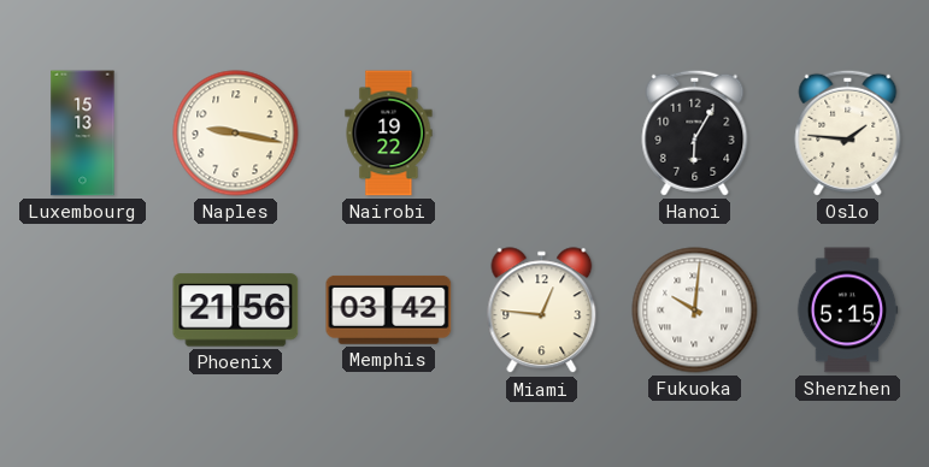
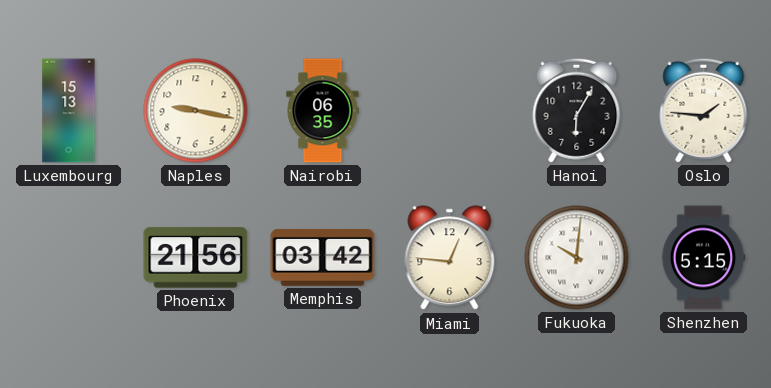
Nairobi: 19:22 -> 06:35 (323, 111)
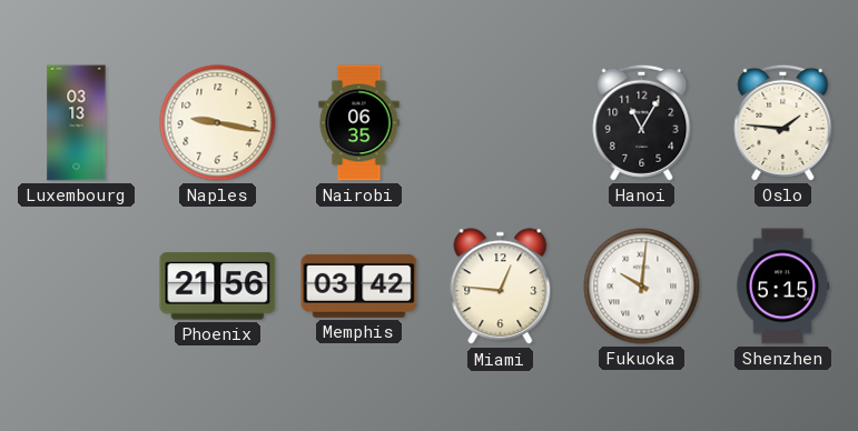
Luxembourg: 15:13 -> 03:13 (77, 123)
Hanoi: 6:05 -> 11:05 (642, 122)
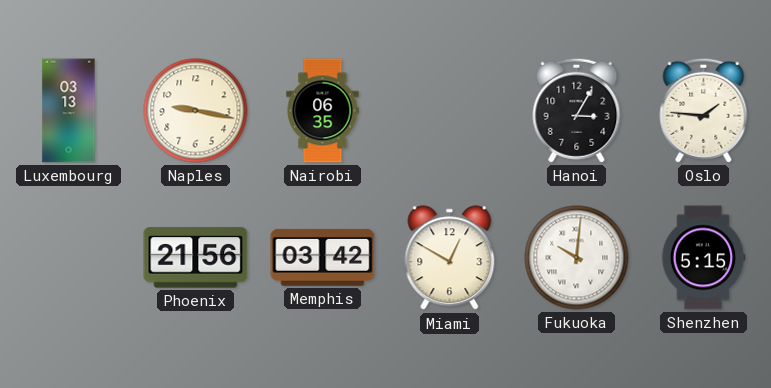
Hanoi: 11:05 -> 3:05 (577, 110)
Miami: 12:46 -> 12:50 (450, 258)
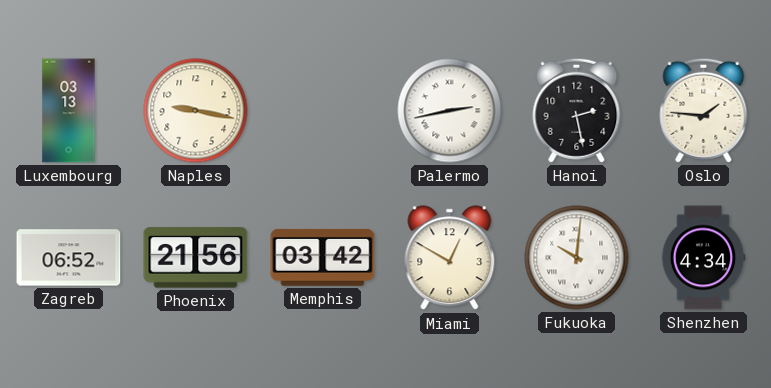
Nairobi: 06:35 -> none (323, 111)
Palermo: none -> 2:43 (450, 111)
Hanoi: 3:05 -> 2:28 (577, 110)
Zagreb: none -> 06:52 (69, 258)
Shenzhen: 5:15 -> 4:34 (703, 258)
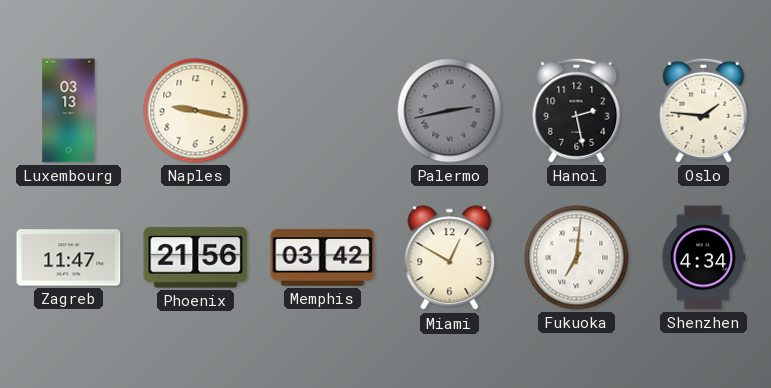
Palermo dial: white -> grey (450, 111)
Zagreb: 06:52 -> 11:47 (69, 258)
Fukuoka: 10:01 -> 7:01 (577, 258)
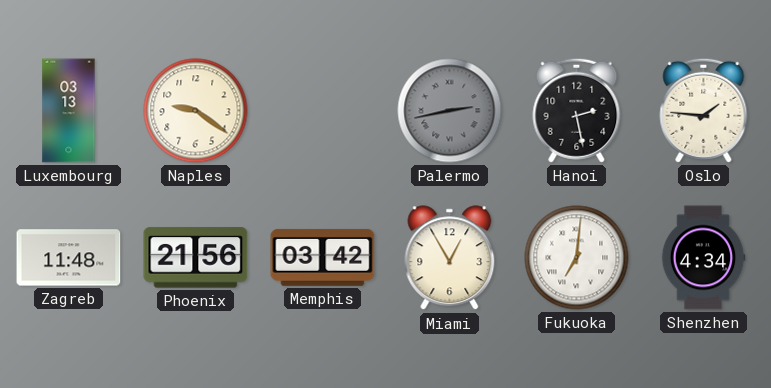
Naples: 9:17 -> 9:21 (196, 111)
Zagreb: 11:47 -> 11:48 (69, 258)
Miami: 12:50 -> 12:55 (450, 258)
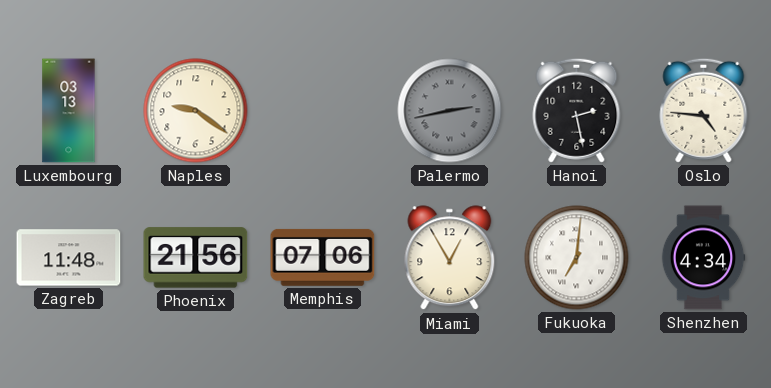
Oslo: 1:46 -> 4:46 (704, 110)
Memphis: 03:42 -> 07:06 (323, 257)
